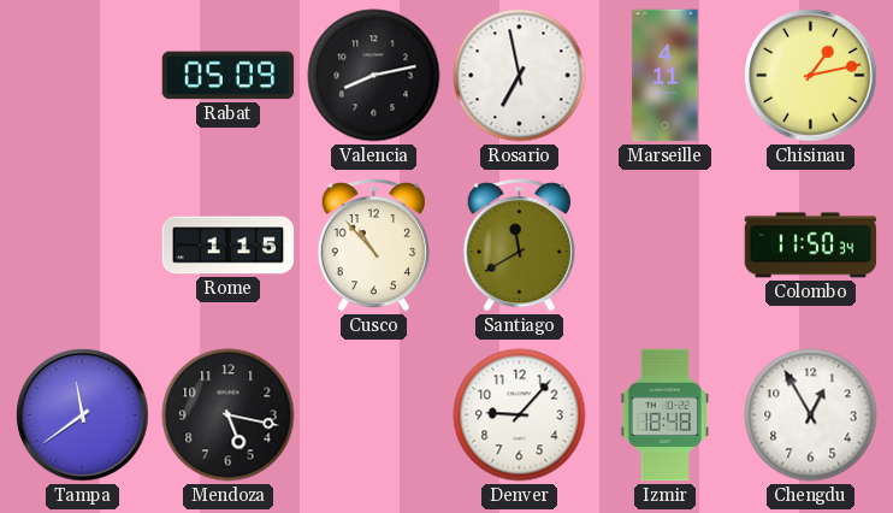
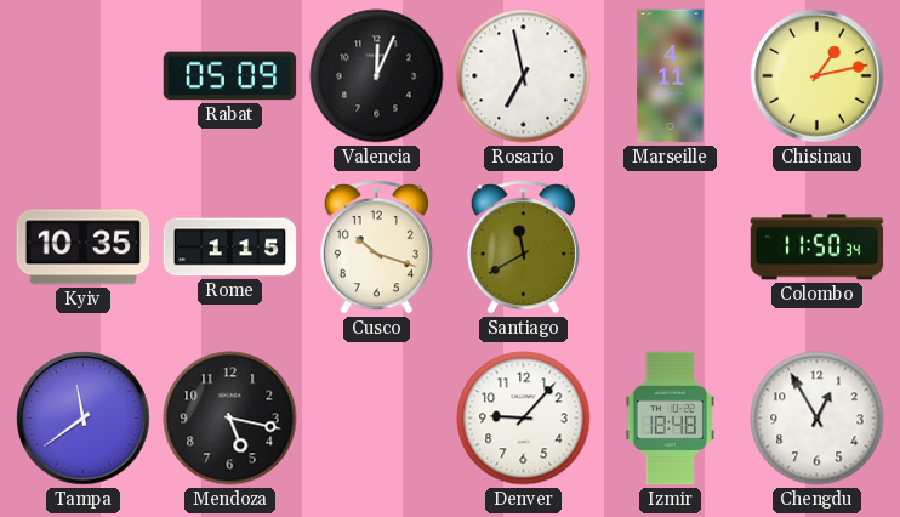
Valencia: 8:13 -> 12:04 (377, 76)
Kyiv: none -> 10:35 (84, 248)
Cusco: 10:53 -> 10:18 (376, 248)
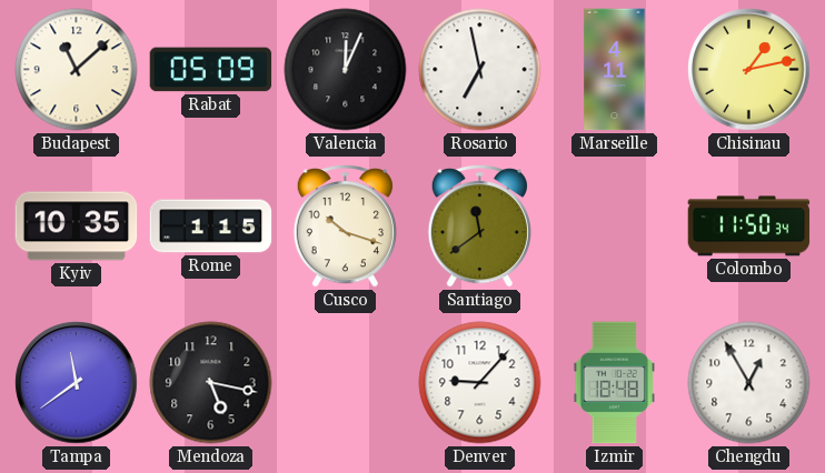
Budapest: none -> 11:08 (77, 70)
Santiago: 11:40 -> 11:39 (479, 227)
